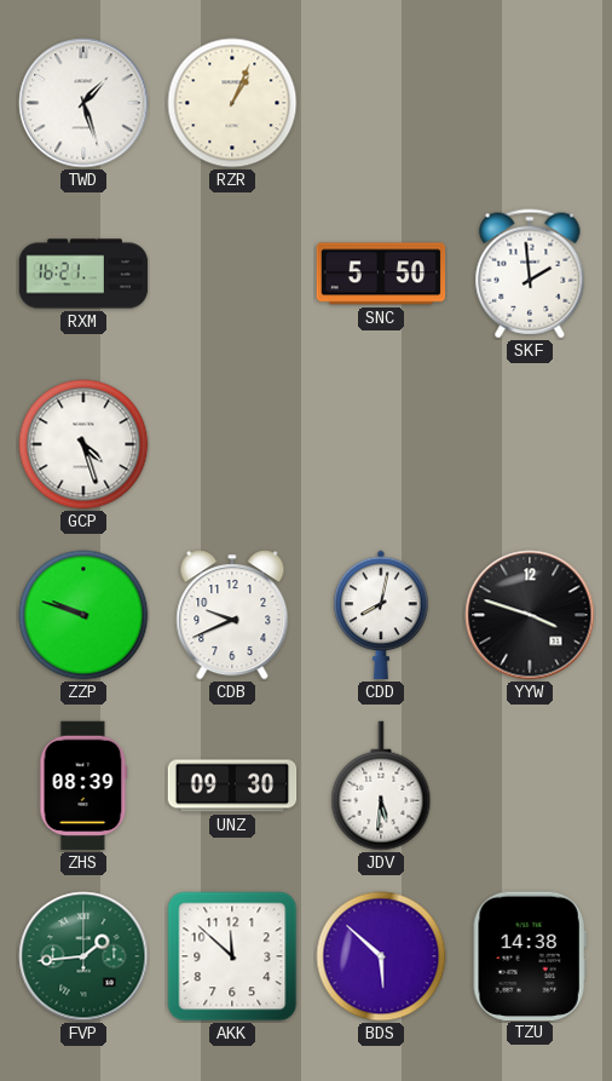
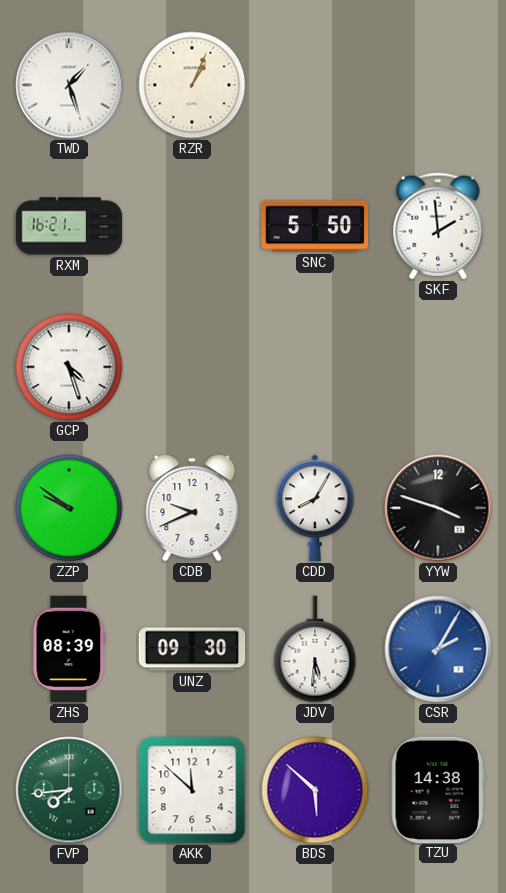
ZZP: 9:48 -> 9:51 (69, 508)
CDD: 8:02 -> 8:05 (315, 508)
CSR: none -> 2:05 (438, 649)
FVP: 1:44 -> 7:44 (69, 790)
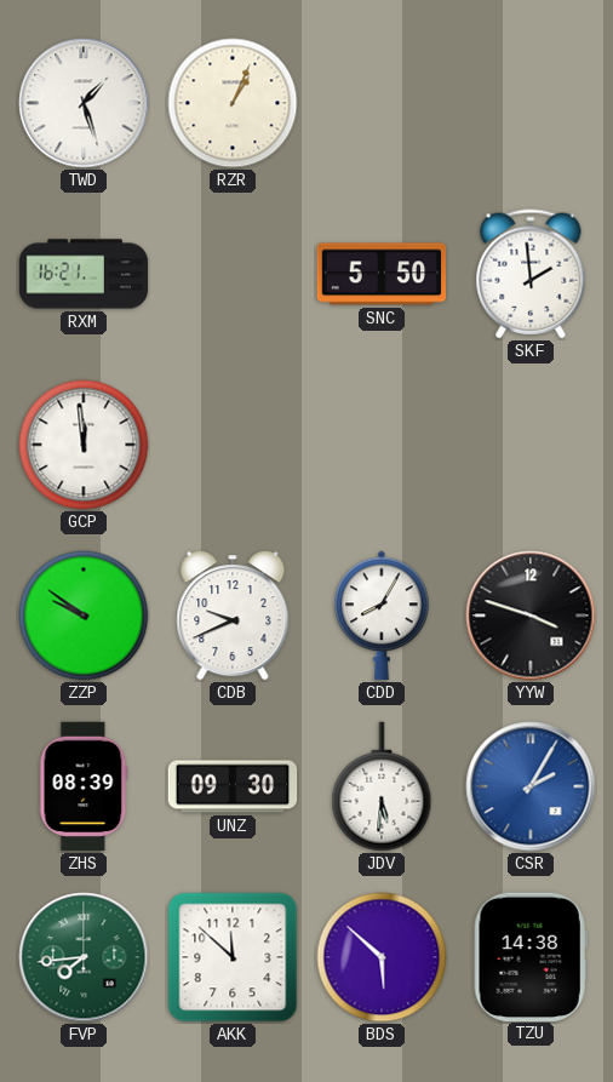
GCP: 4:27 -> 11:59 (84, 445)
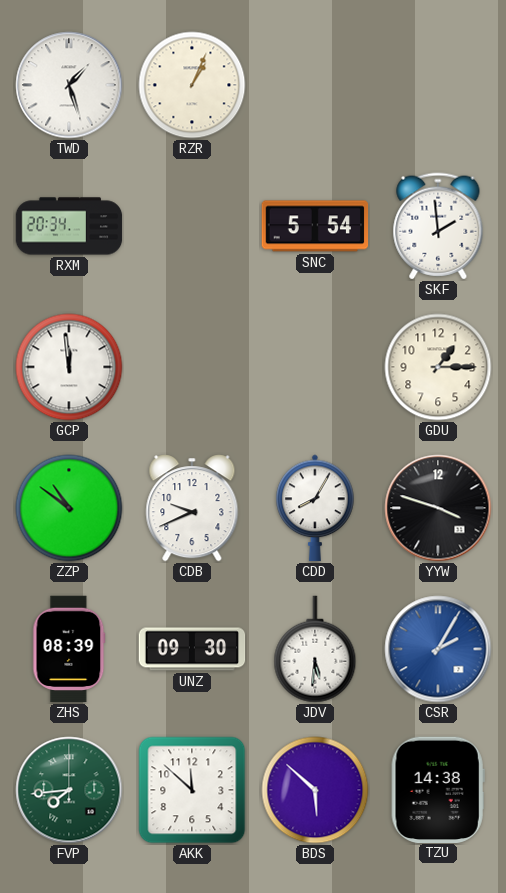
RXM: 16:21 -> 20:34 (69, 226)
SNC: 5:50 -> 5:54 (315, 226)
GDU: none -> 1:15 (438, 367)
ZZP: 9:51 -> 10:51 (69, 508)
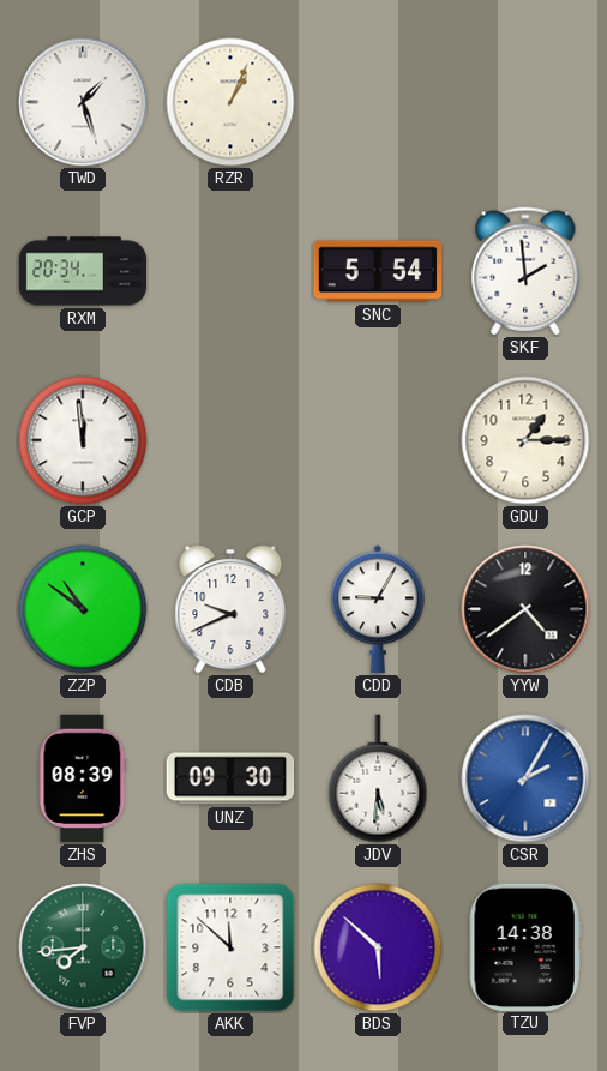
CDD: 8:05 -> 9:05 (378, 609)
YYW: 3:48 -> 4:39 (525, 609)
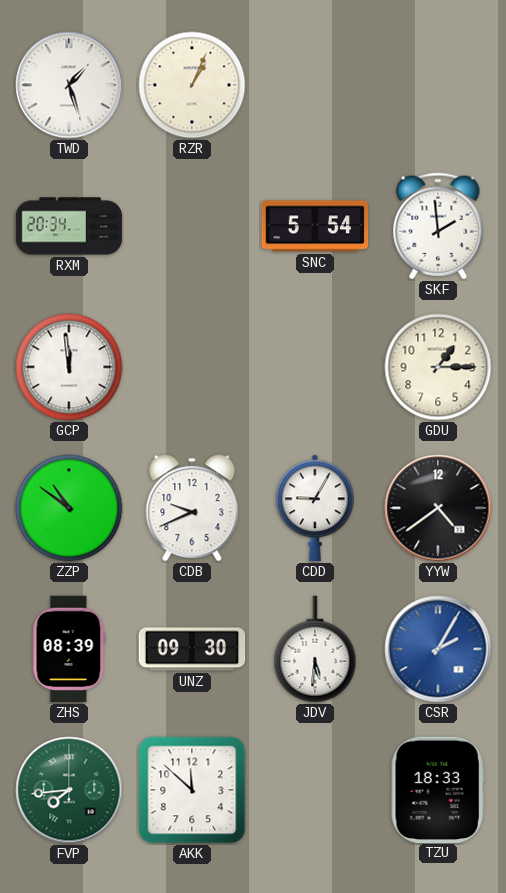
BDS: 5:52 -> none (378, 947)
TZU: 14:38 -> 18:33 (438, 789)
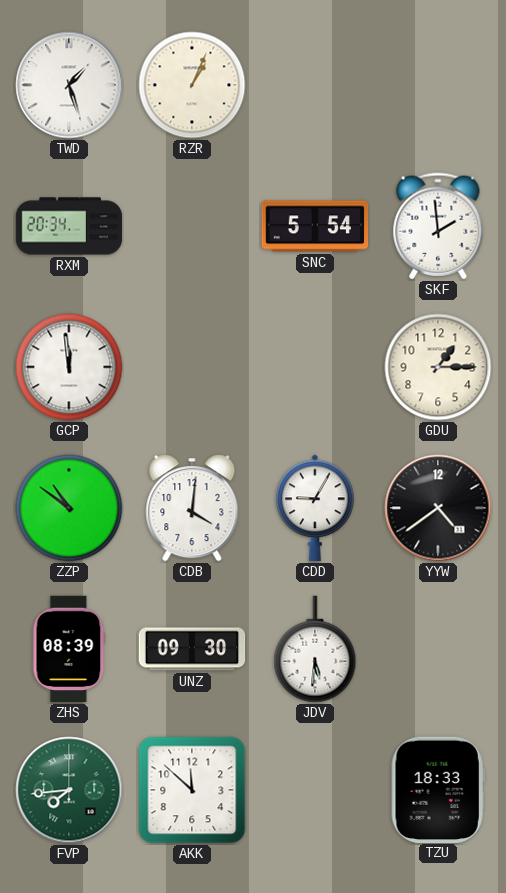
CDB: 9:41 -> 4:01 (192, 508)
CSR: 2:05 -> none (438, 649)
